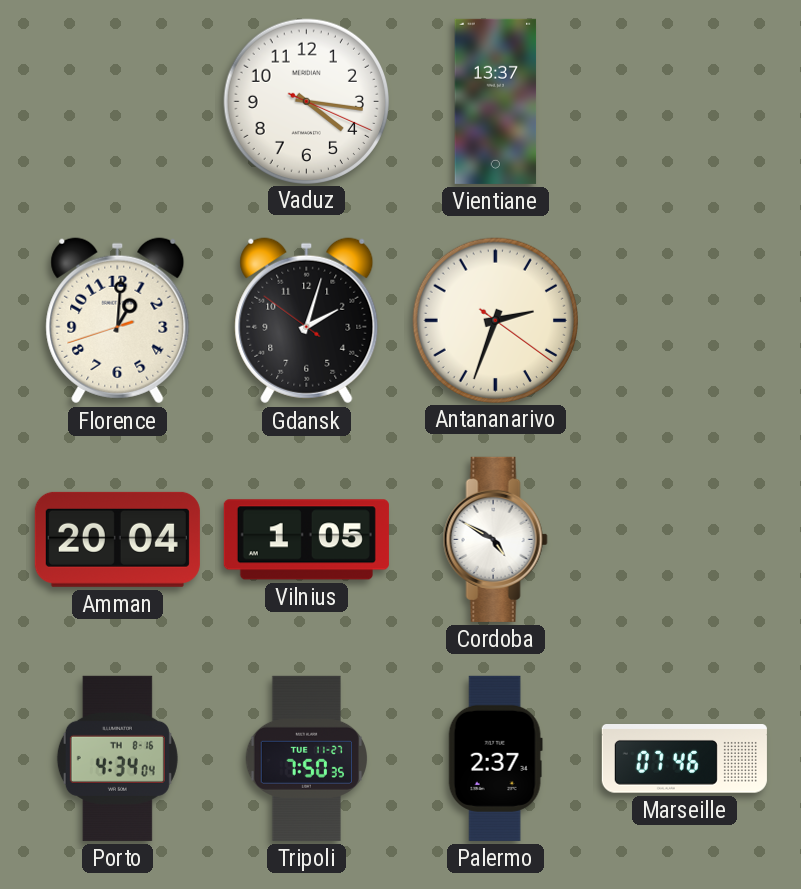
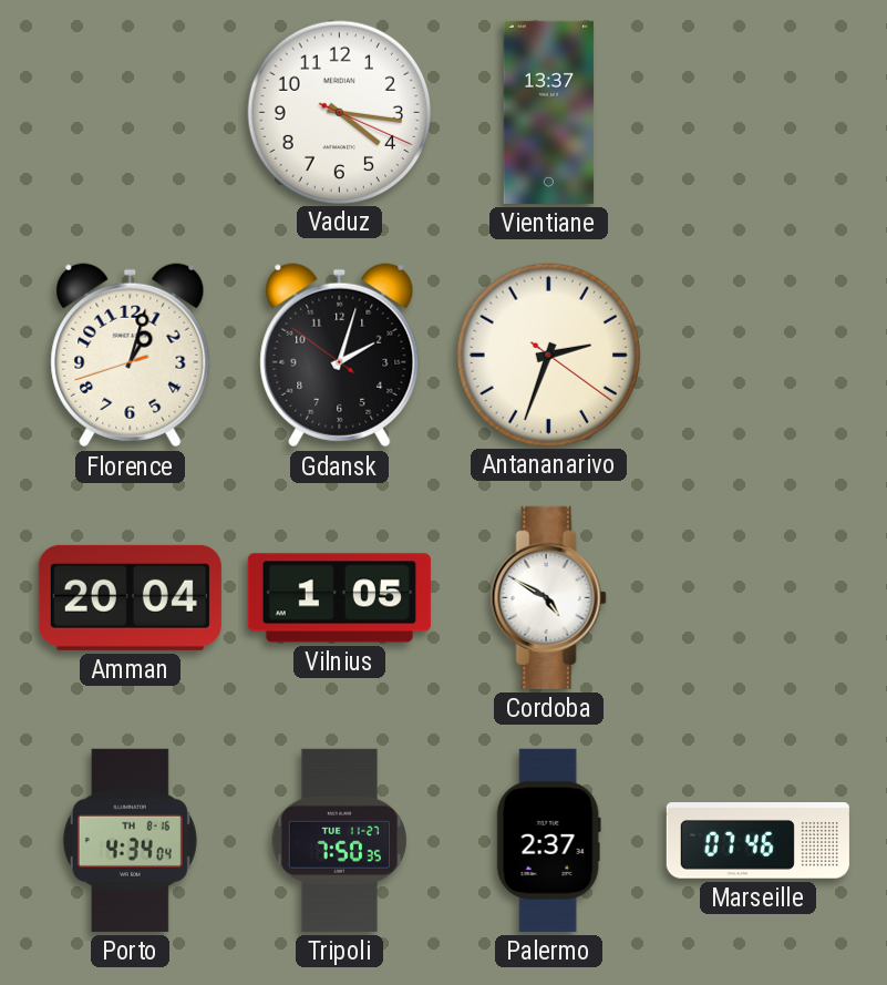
Florence: 1:00 -> 1:02 (131, 356)
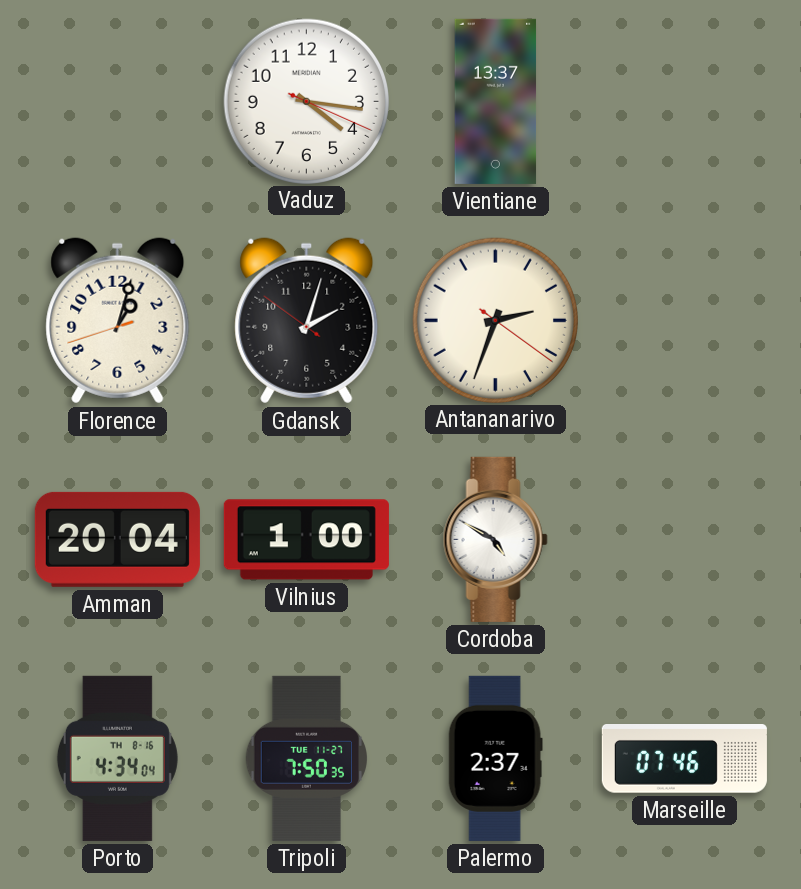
Vilnius: 1:05 -> 1:00 (306, 540)
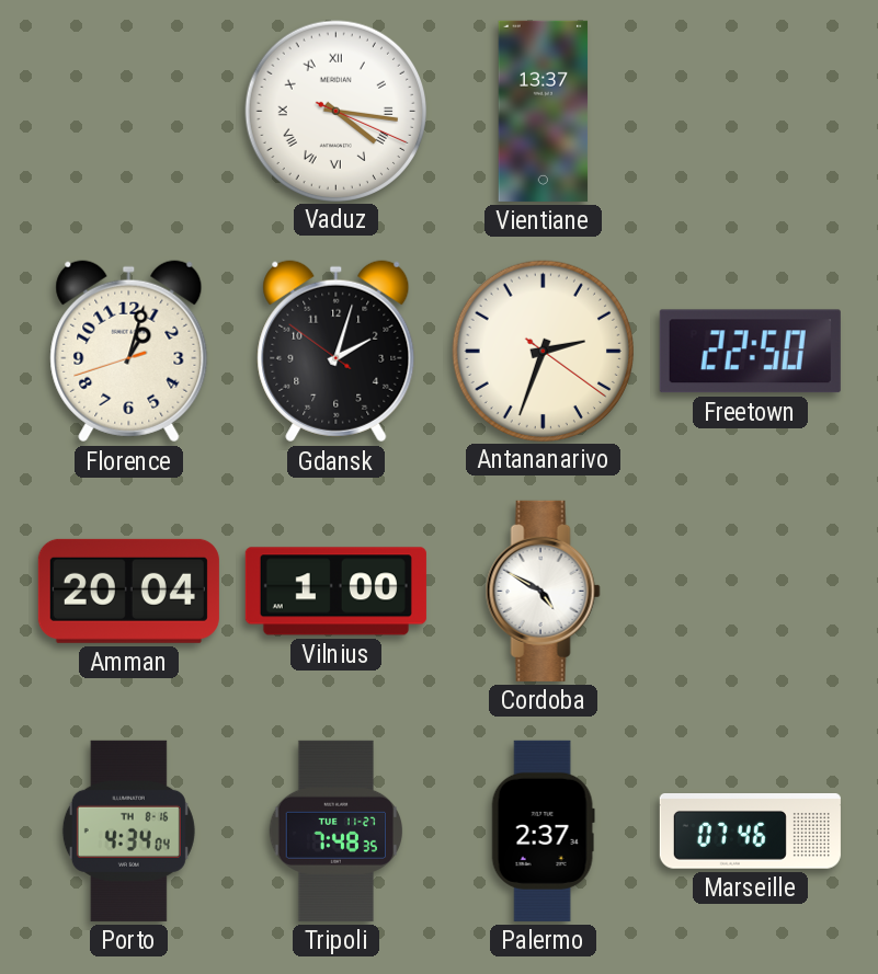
Vaduz numerals: Arabic -> Roman (335, 111)
Freetown: none -> 22:50 (750, 352)
Tripoli: 7:50 -> 7:48 (335, 830)
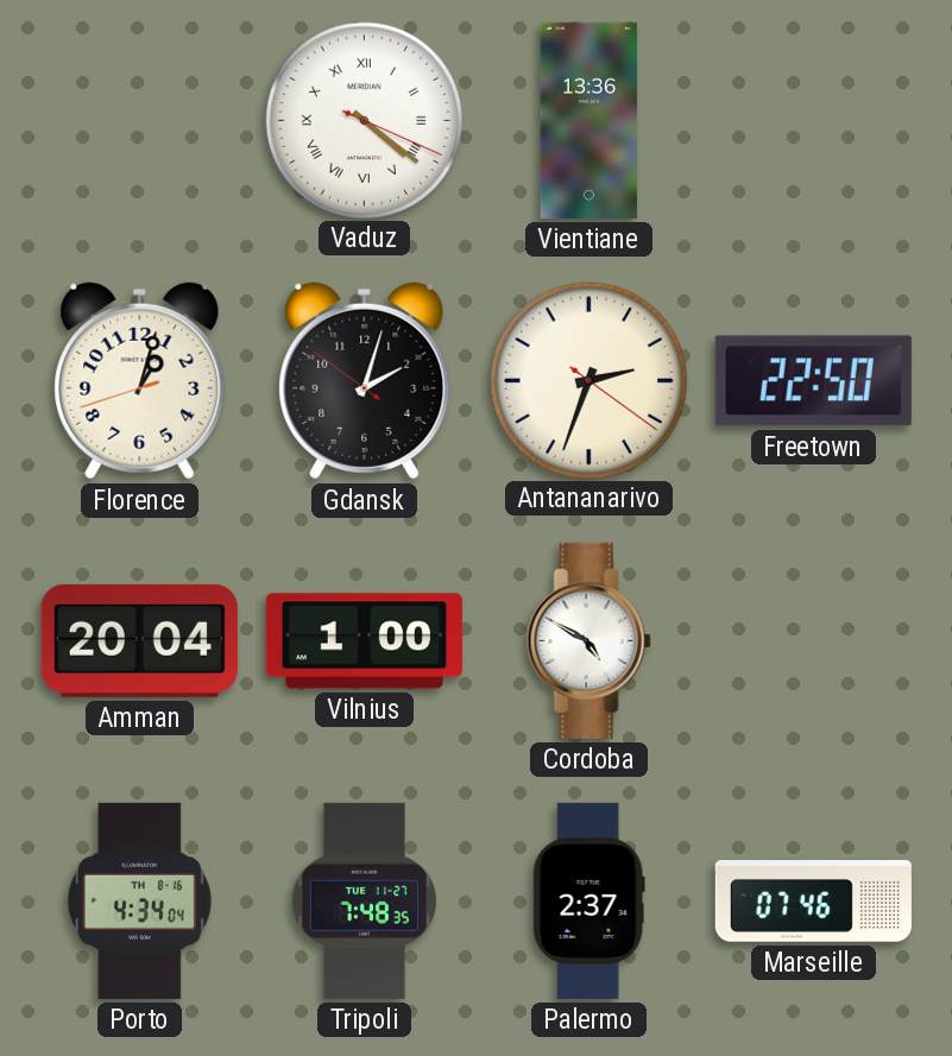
Vaduz: 4:16 -> 4:21 (364, 120)
Vientiane: 13:37 -> 13:36 (590, 120)
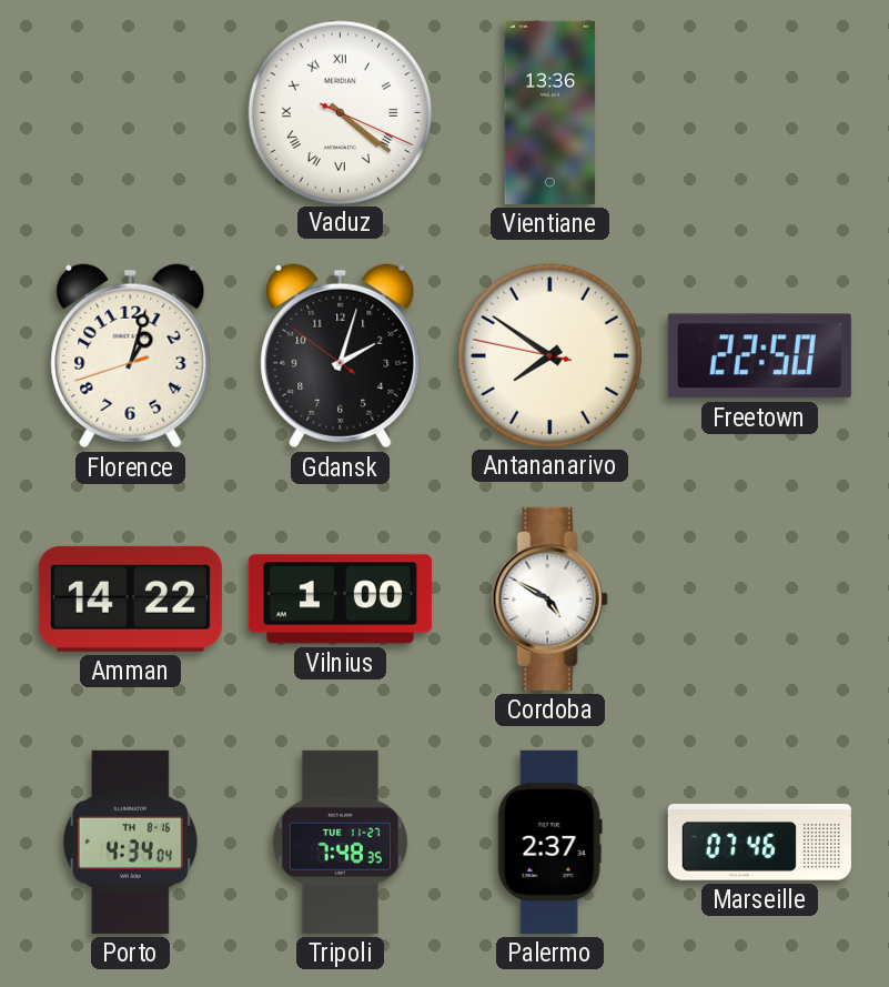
Antananarivo: 2:33 -> 7:50 (549, 355)
Amman: 20:04 -> 14:22 (130, 598)
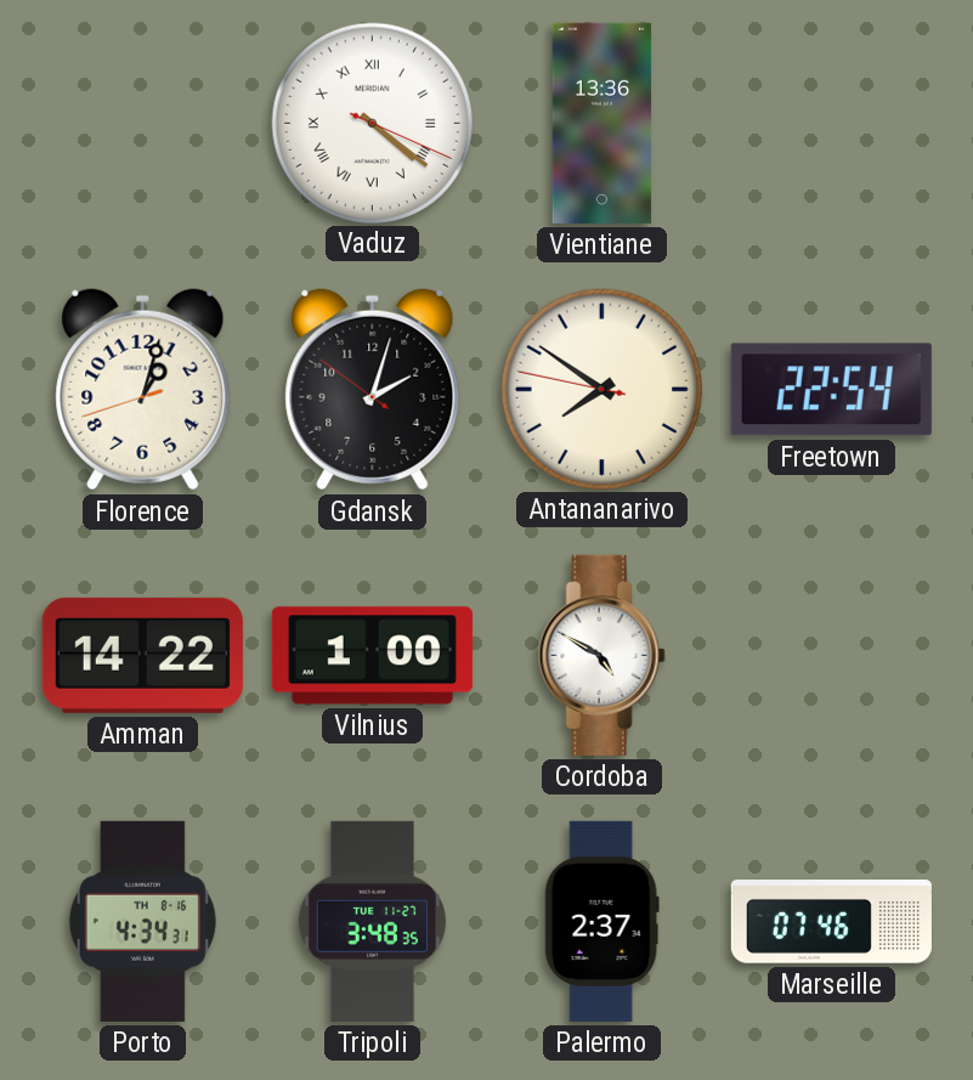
Freetown: 22:50 -> 22:54 (831, 390)
Porto: 4:34:04 -> 4:34:31 (142, 921)
Tripoli: 7:48 -> 3:48 (372, 921)
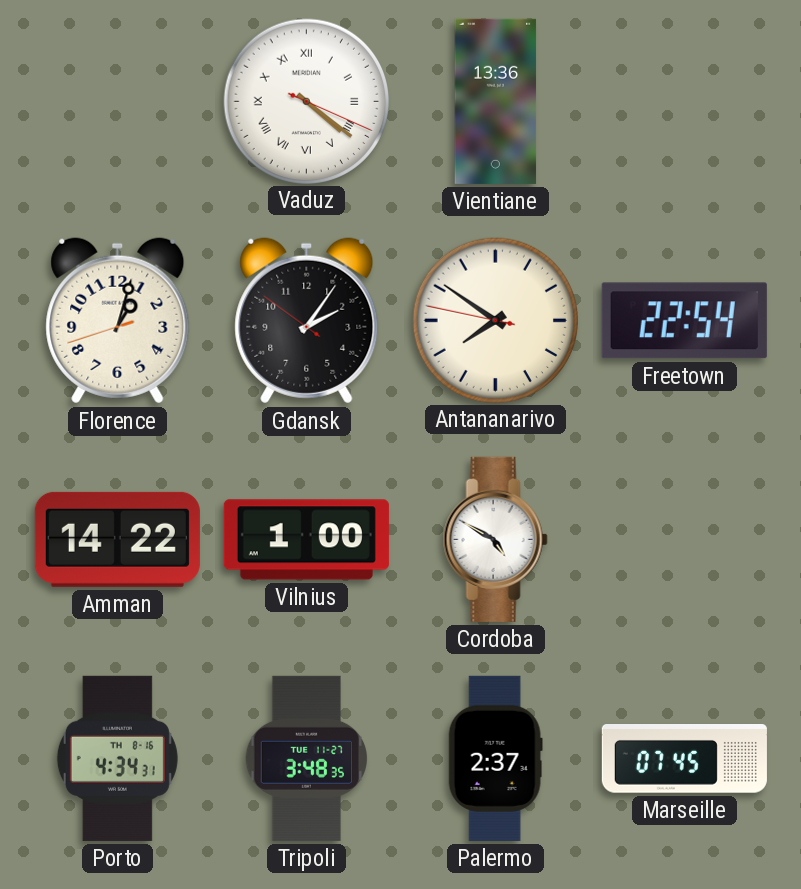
Gdansk: 2:02 -> 2:05 (307, 321)
Marseille: 07:46 -> 07:45 (684, 759)
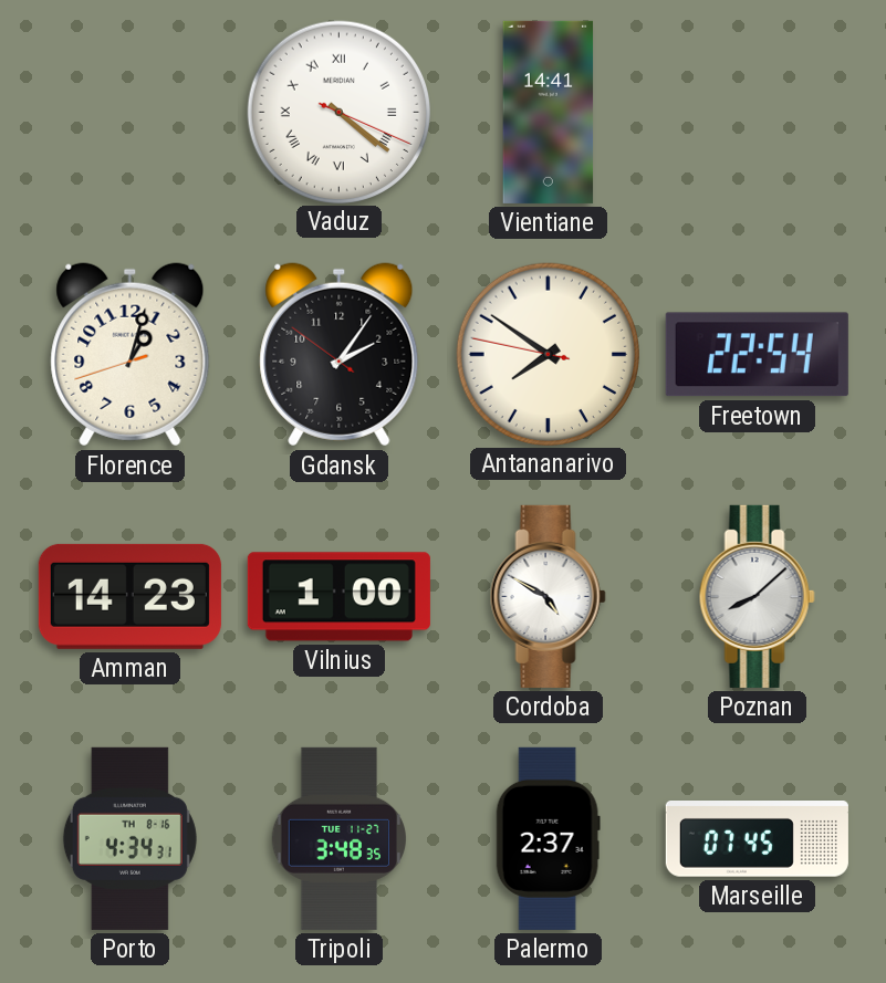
Vientiane: 13:36 -> 14:41 (549, 112)
Amman: 14:22 -> 14:23 (129, 596)
Poznan: none -> 8:08 (757, 596)
